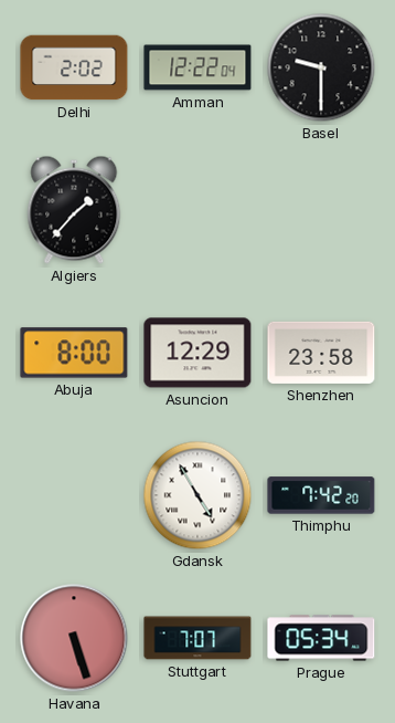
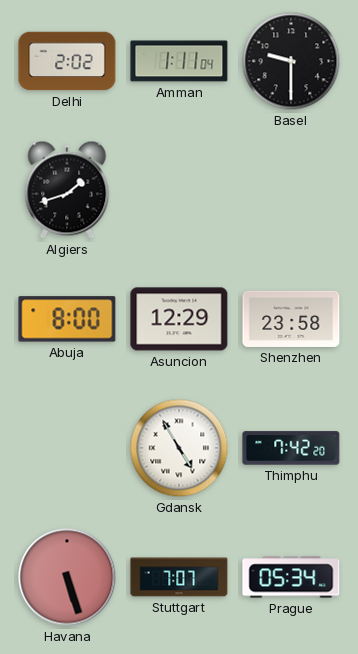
Amman: 12:22 -> 1:11 (179, 61)
Algiers: 1:37 -> 1:42 (67, 190)
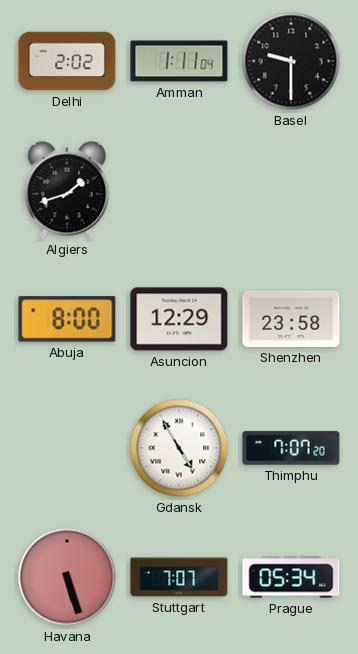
Thimphu: 7:42 -> 7:07 (291, 448)
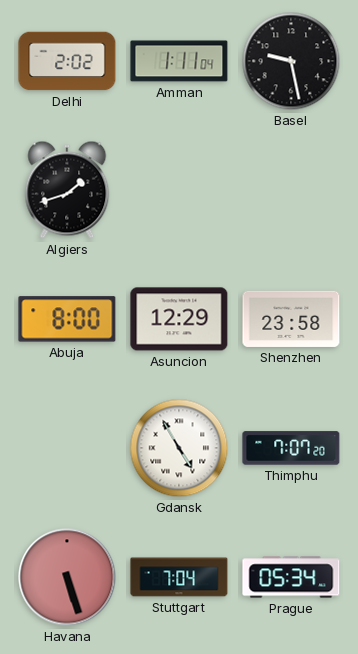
Basel: 9:30 -> 9:28 (291, 61)
Stuttgart: 7:07 -> 7:04 (179, 577)
